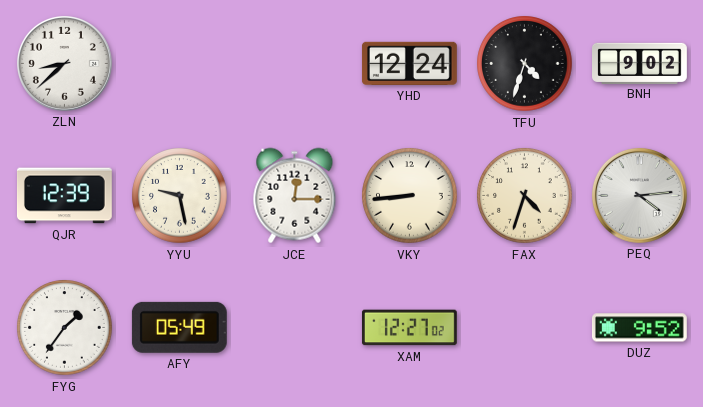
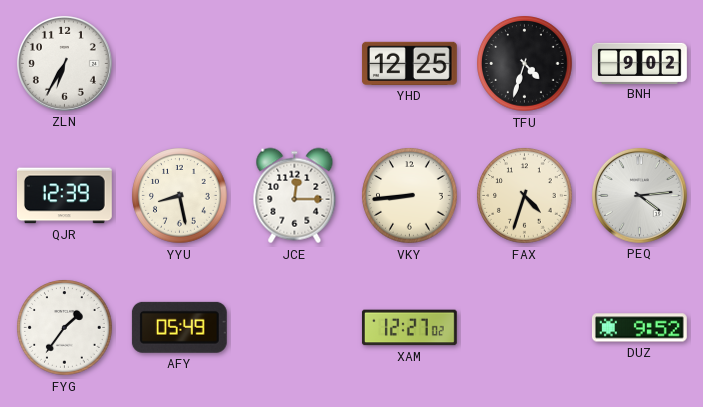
ZLN: 8:38 -> 6:35 (64, 63)
YHD: 12:24 -> 12:25 (409, 63)
YYU: 9:28 -> 8:28 (180, 196)
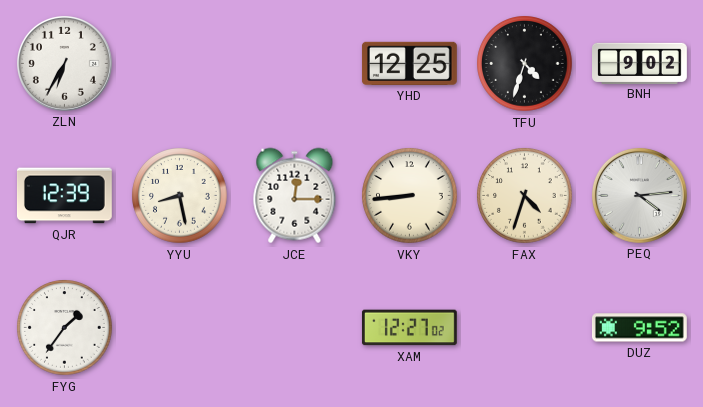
AFY: 05:49 -> none (179, 327)
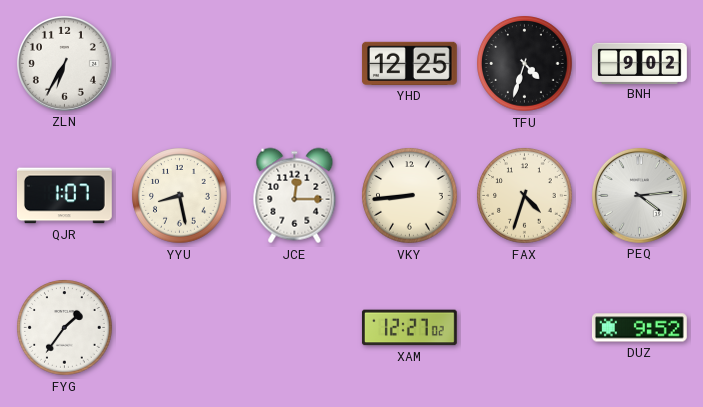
QJR: 12:39 -> 1:07 (64, 196)
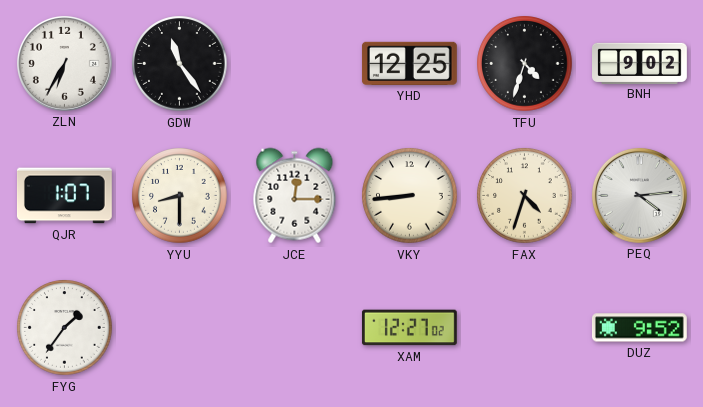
GDW: none -> 11:24 (180, 64)
YYU: 8:28 -> 8:30 (180, 196)
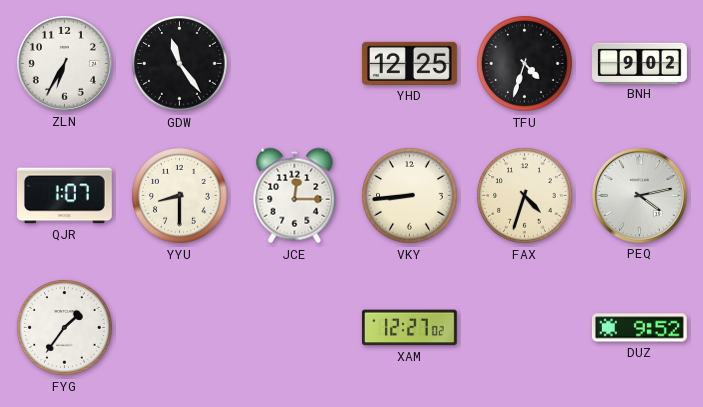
PEQ: 4:14 -> 4:13 (639, 195)
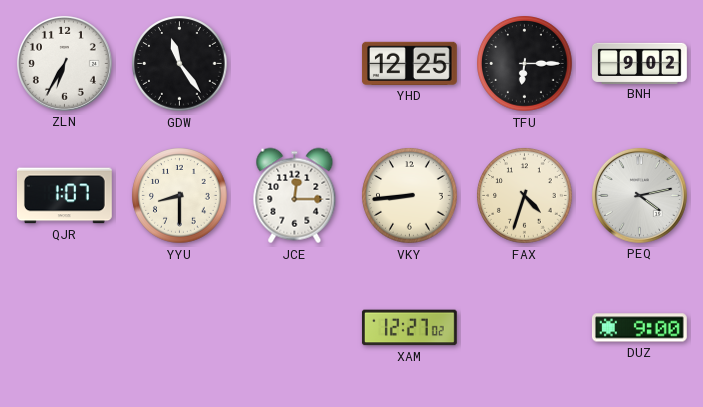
TFU: 4:33 -> 6:15 (525, 64)
FYG: 1:36 -> none (65, 328)
DUZ: 9:52 -> 9:00 (639, 328)
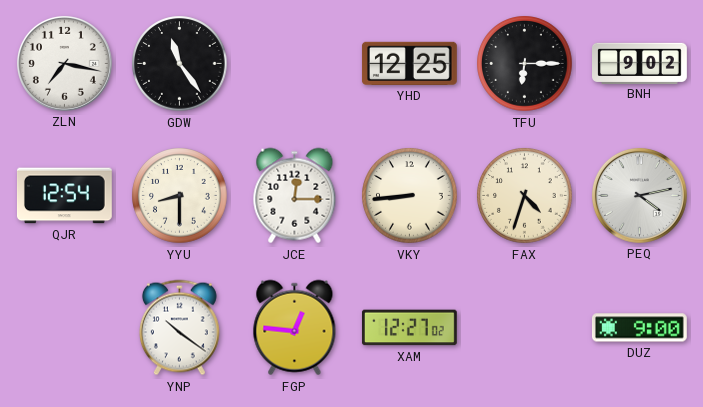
ZLN: 6:35 -> 7:17 (64, 63)
QJR: 1:07 -> 12:54 (64, 196)
YNP: none -> 10:21 (179, 328)
FGP: none -> 12:46 (295, 328)
